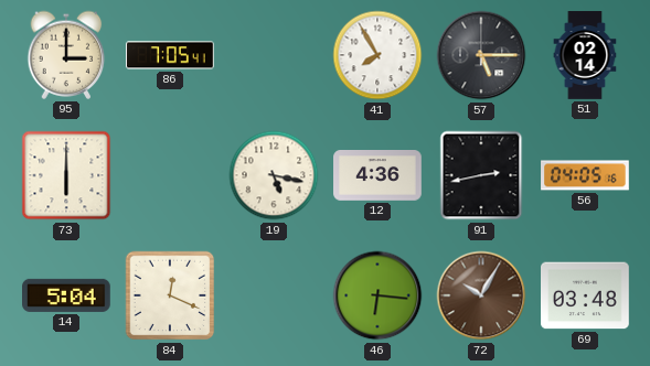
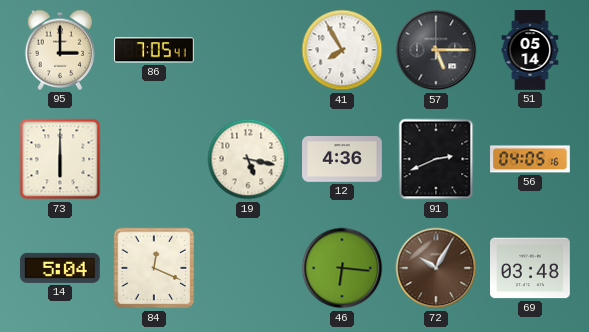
51: 02:14 -> 05:14 (530, 50)
91: 2:43 -> 2:41 (436, 159)
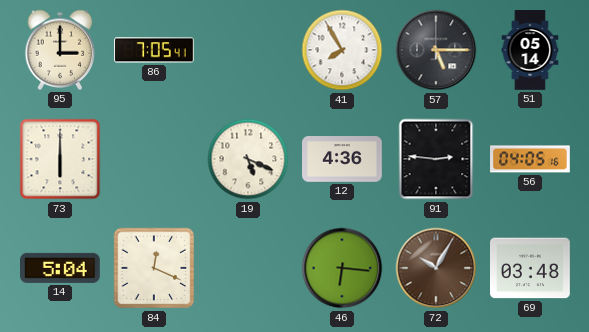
19: 5:17 -> 5:19 (248, 159)
91: 2:41 -> 2:46 (436, 159)
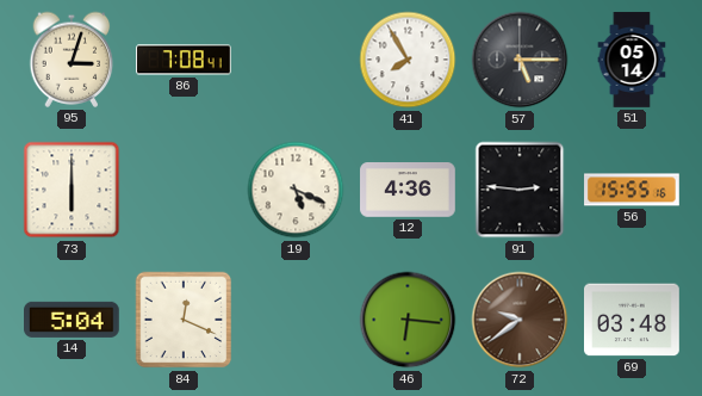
95: 3:00 -> 3:03 (72, 60)
86: 7:05 -> 7:08 (185, 60)
56: 04:05 -> 15:55 (632, 190)
72: 10:05 -> 9:39 (520, 320)
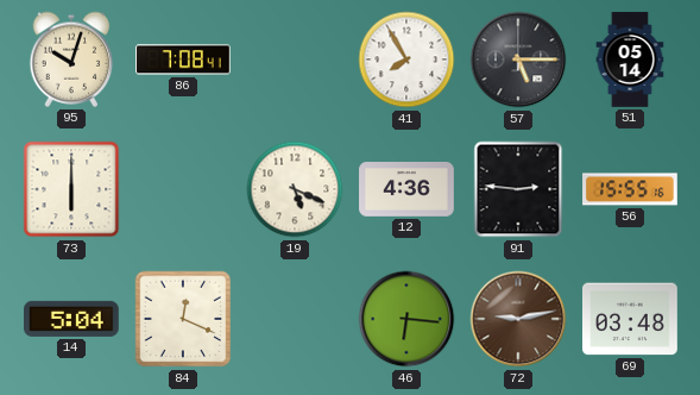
95: 3:03 -> 10:03 (71, 59)
72: 9:39 -> 9:13 (518, 319)
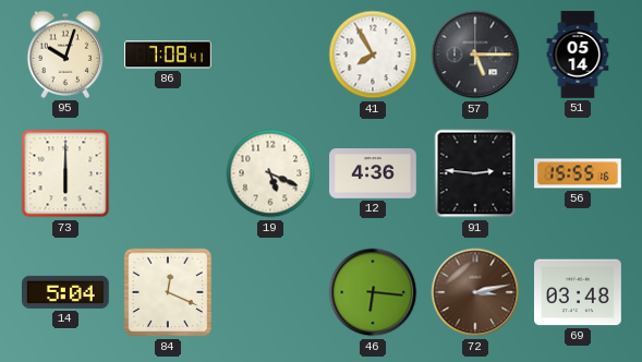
72: 9:13 -> 3:13 (475, 292)
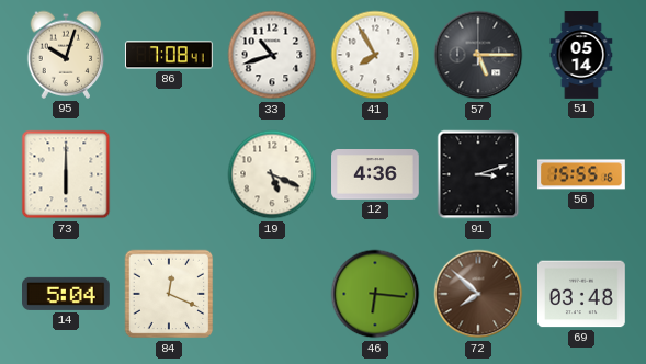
33: none -> 10:42 (272, 55)
91: 2:46 -> 3:12 (478, 174)
72: 3:13 -> 7:52 (478, 294)
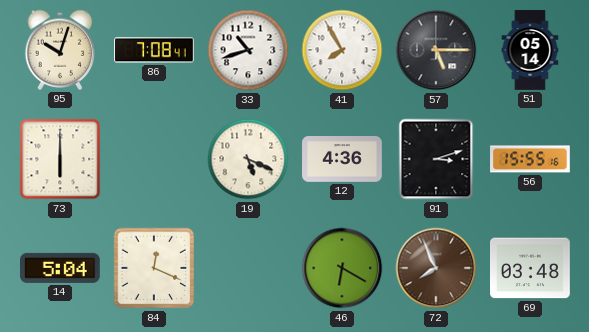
46: 6:16 -> 6:20 (342, 268)
72: 7:52 -> 7:56 (436, 268)
